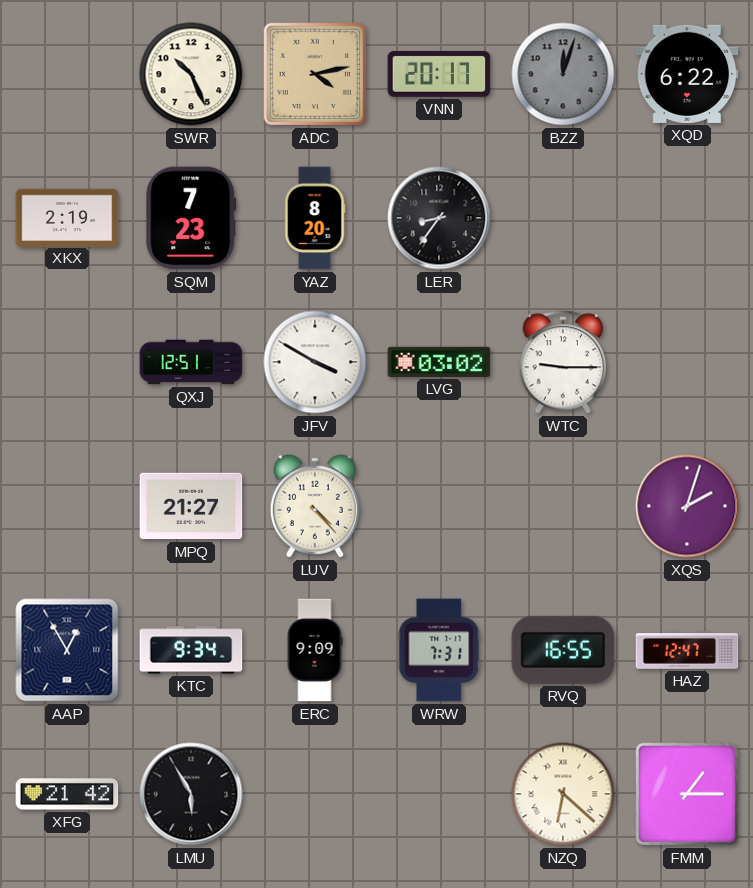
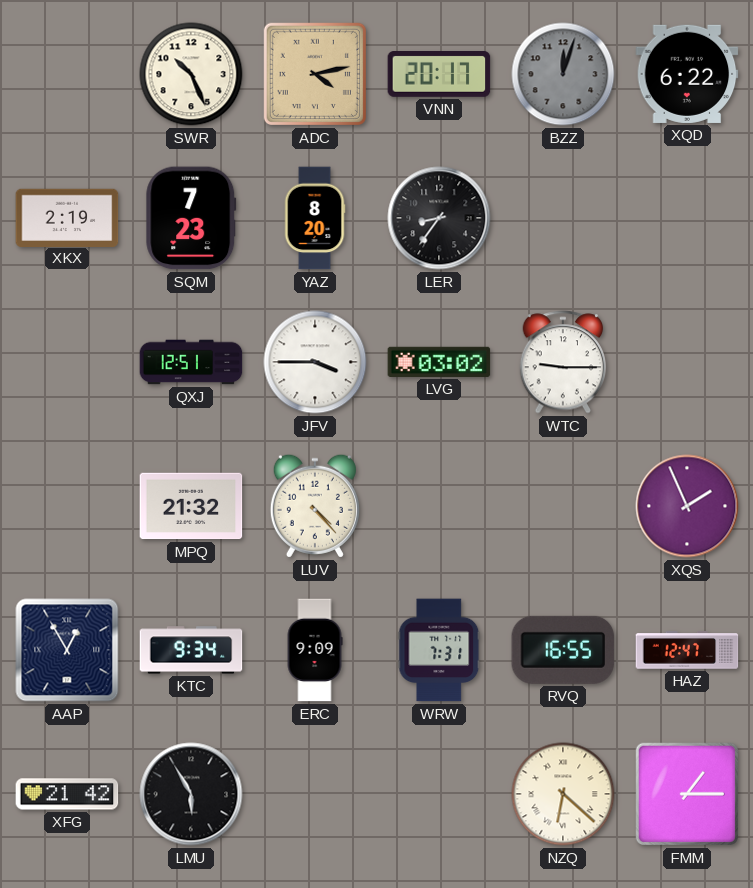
JFV: 3:50 -> 3:45 (315, 362)
MPQ: 21:27 -> 21:32 (191, 506)
XQS: 2:03 -> 1:56 (687, 506)
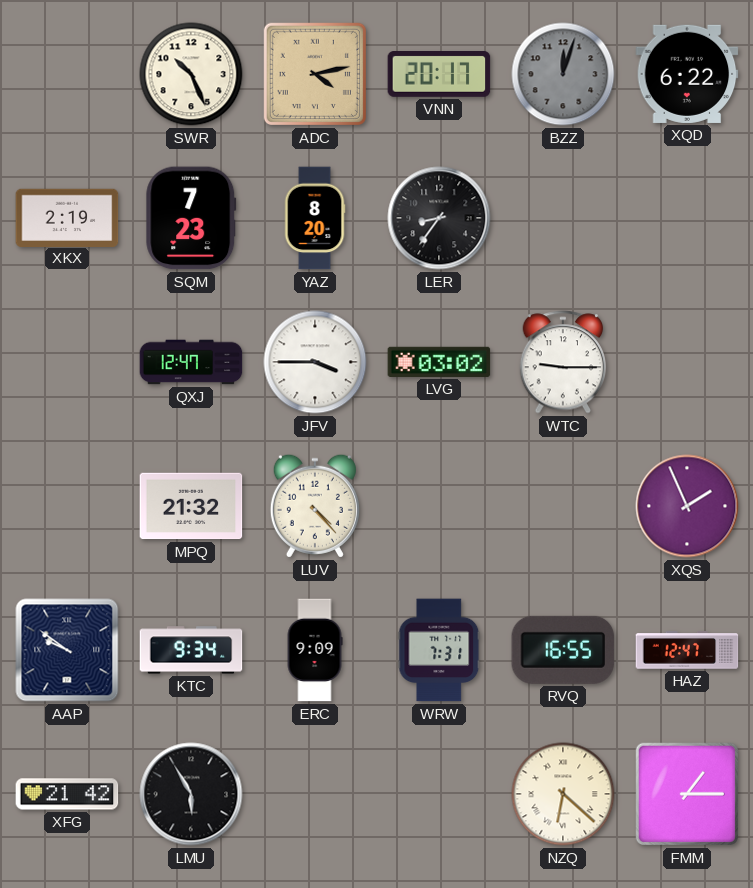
QXJ: 12:51 -> 12:47 (191, 362)
AAP: 12:55 -> 9:51 (67, 650)
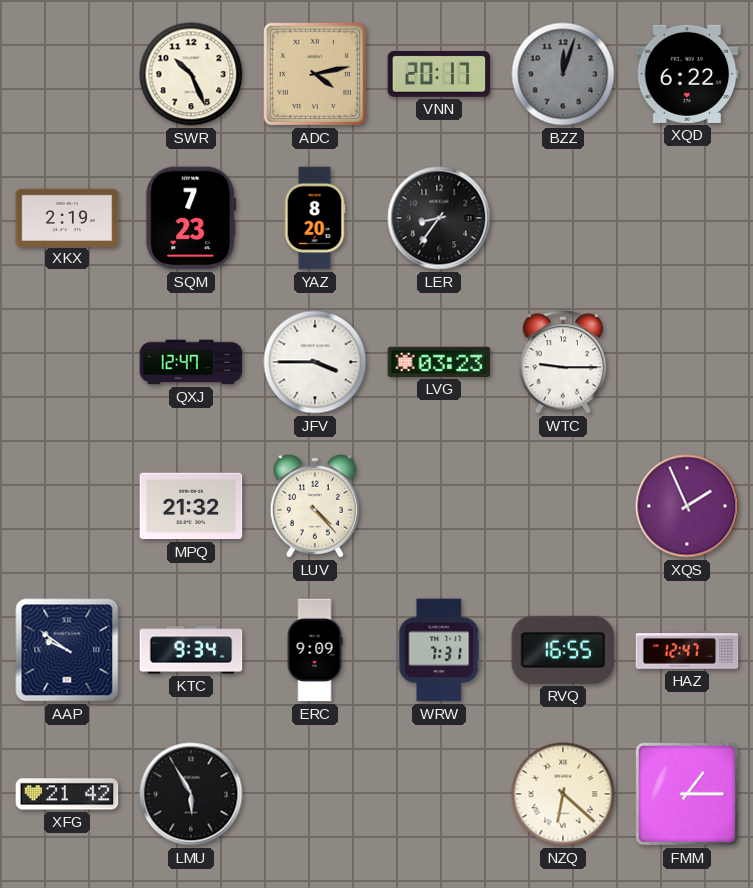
LVG: 03:02 -> 03:23 (439, 362)
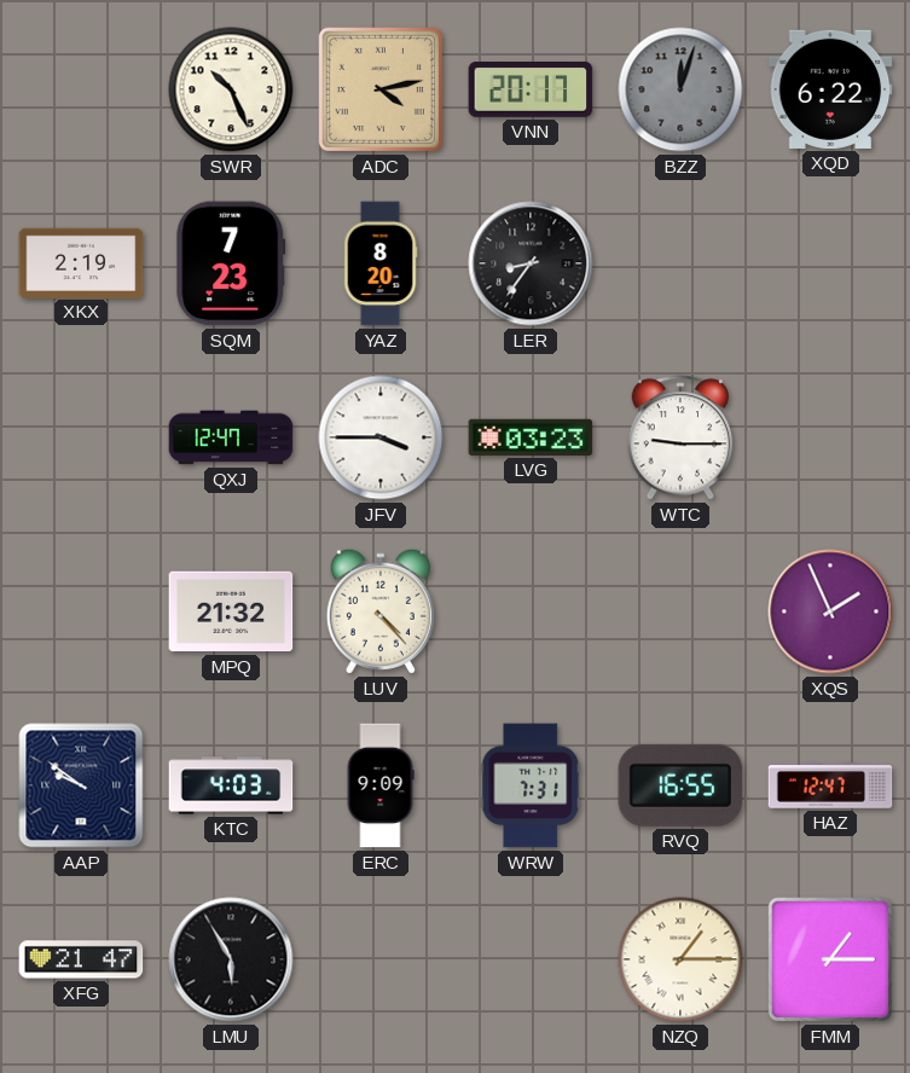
KTC: 9:34 -> 4:03 (231, 785)
XFG: 21:42 -> 21:47 (81, 959)
NZQ: 6:22 -> 1:15 (680, 959)
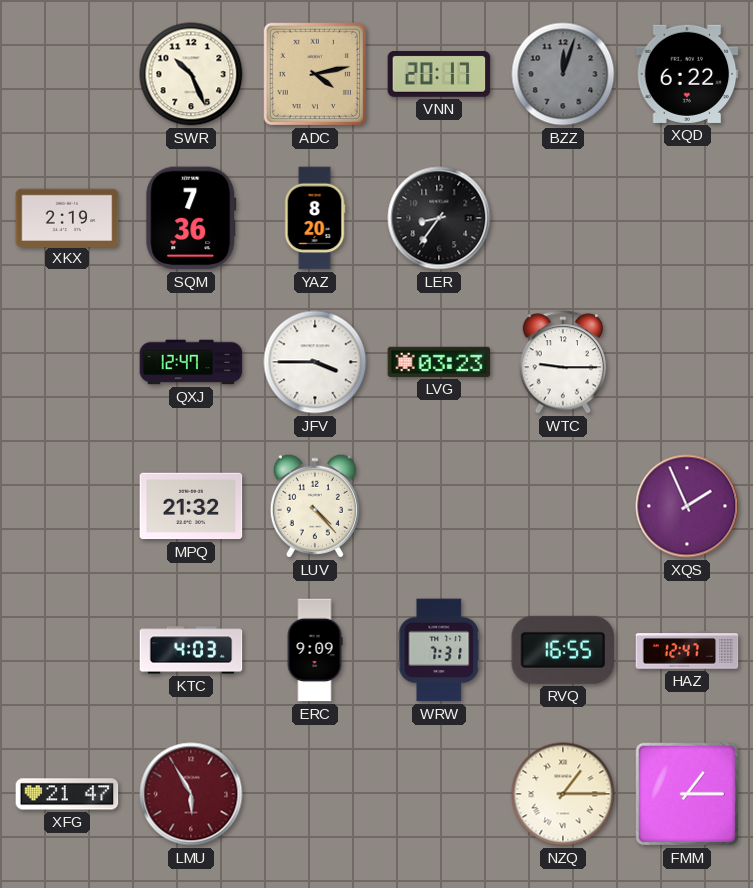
SQM: 7:23 -> 7:36 (191, 218)
AAP: 9:51 -> none (81, 785)
LMU dial: black -> burgundy (191, 794)
